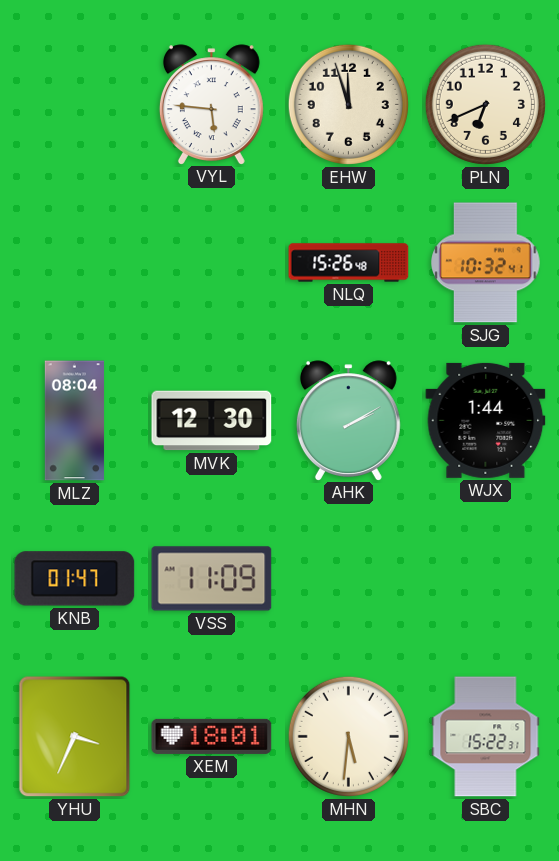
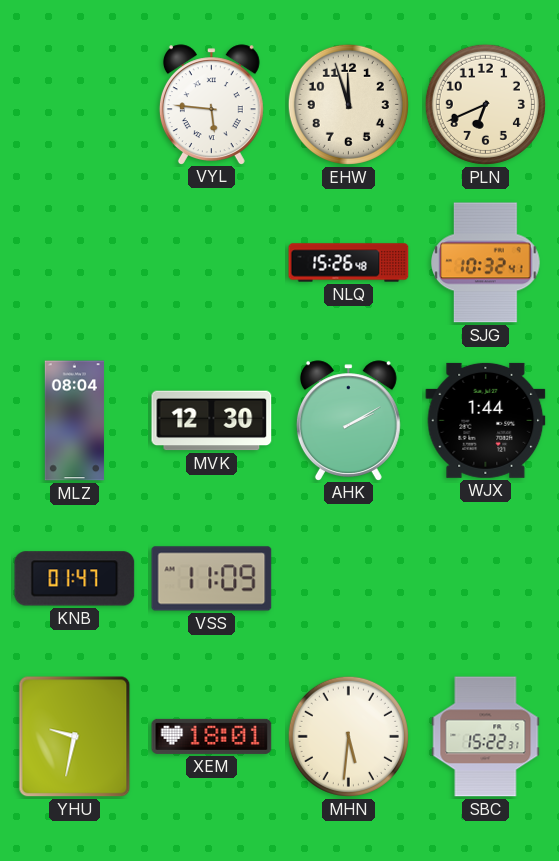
YHU: 3:34 -> 9:32 (75, 737)
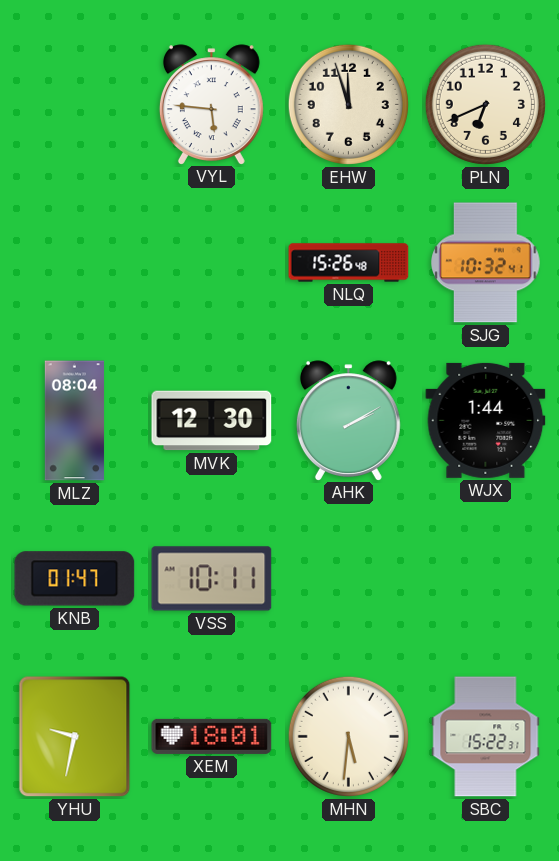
VSS: 11:09 -> 10:11 (212, 579)
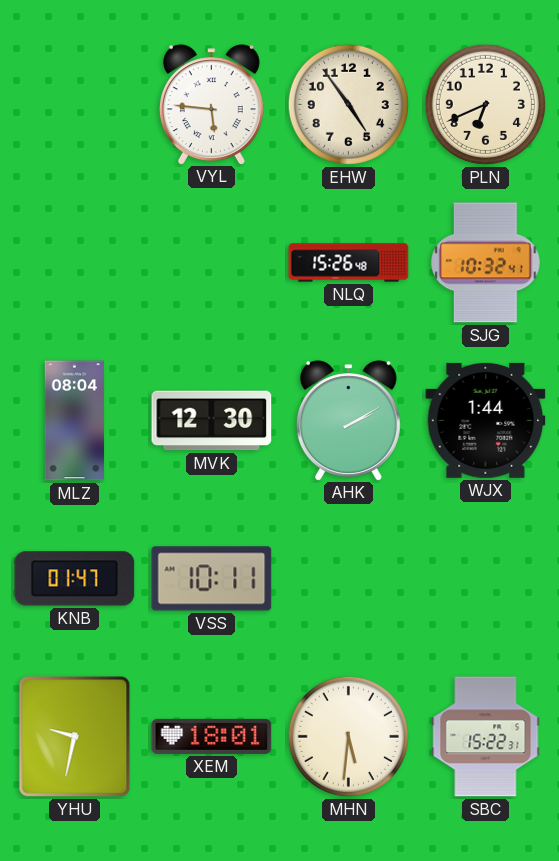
EHW: 11:57 -> 4:54 (348, 104)
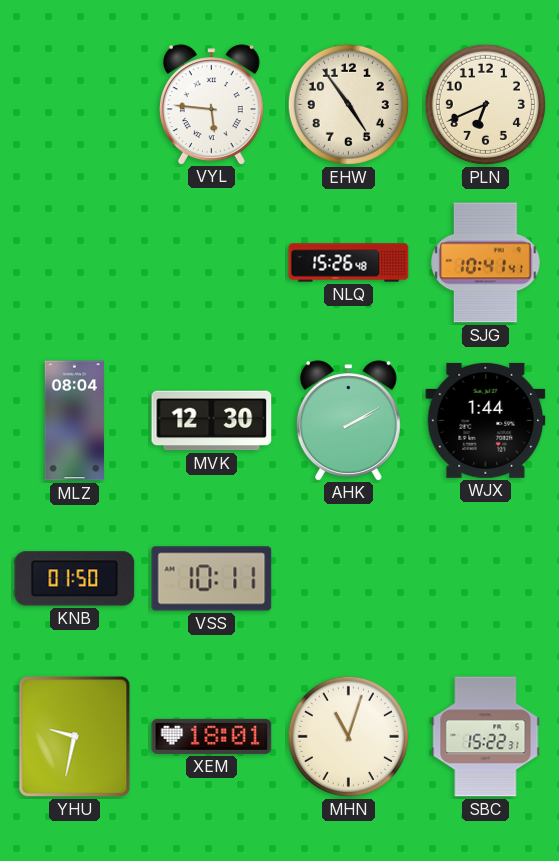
SJG: 10:32 -> 10:41 (486, 263)
KNB: 01:47 -> 01:50 (75, 579)
MHN: 5:31 -> 11:03 (348, 736)
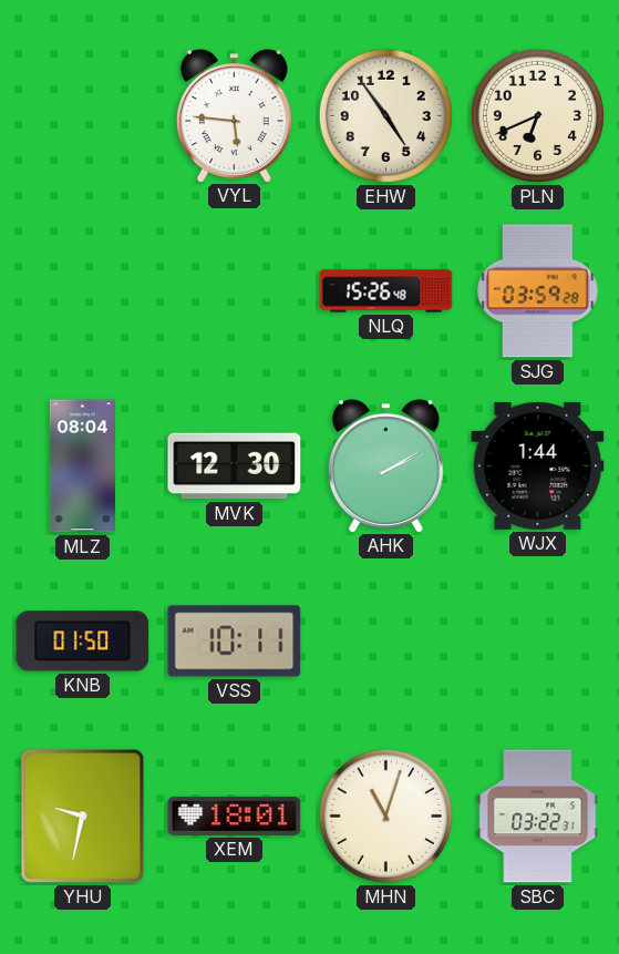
SJG: 10:41 -> 03:59 (538, 291)
SBC: 15:22 -> 03:22 (538, 817)
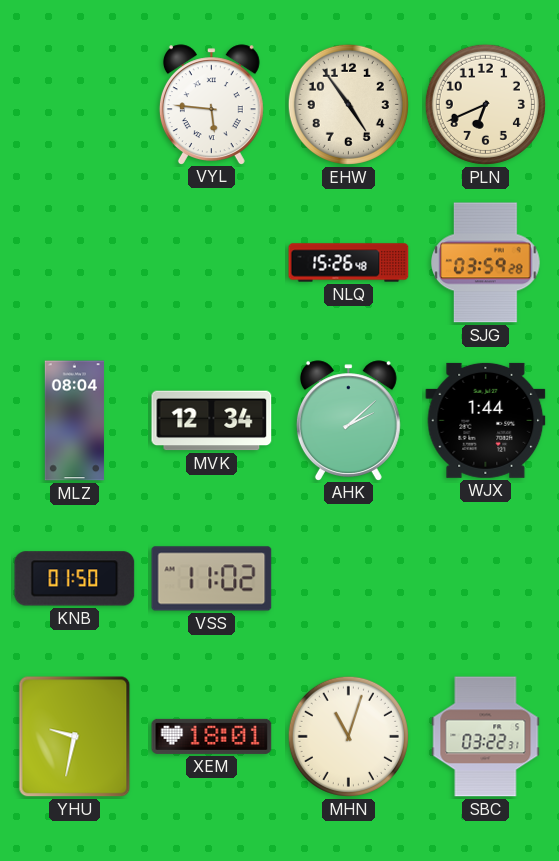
MVK: 12:30 -> 12:34 (212, 421)
AHK: 2:10 -> 2:08 (348, 420)
VSS: 10:11 -> 11:02 (212, 579)
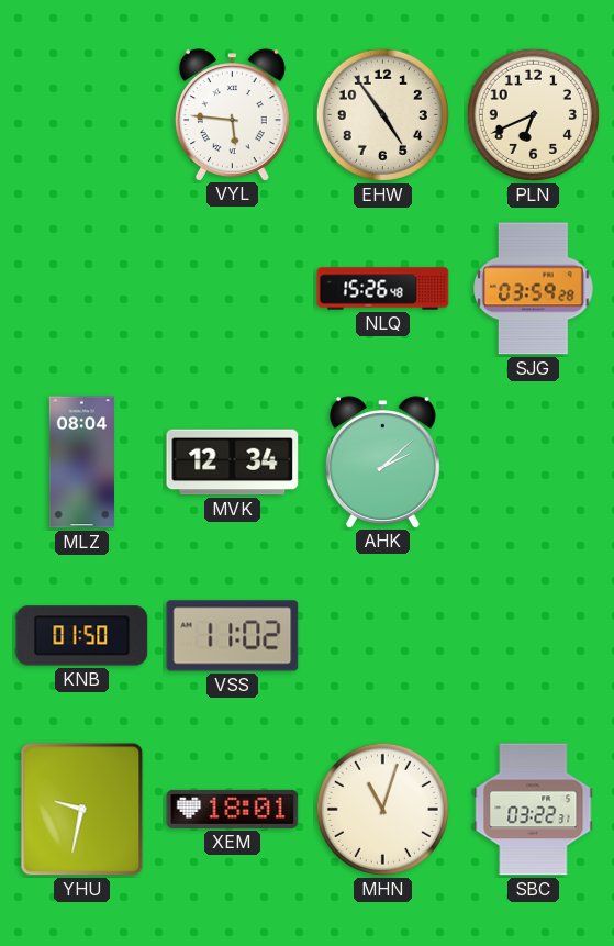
WJX: 1:44 -> none (486, 420)
